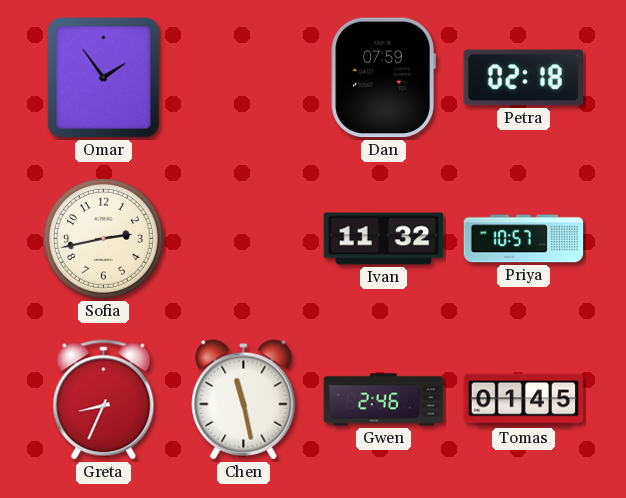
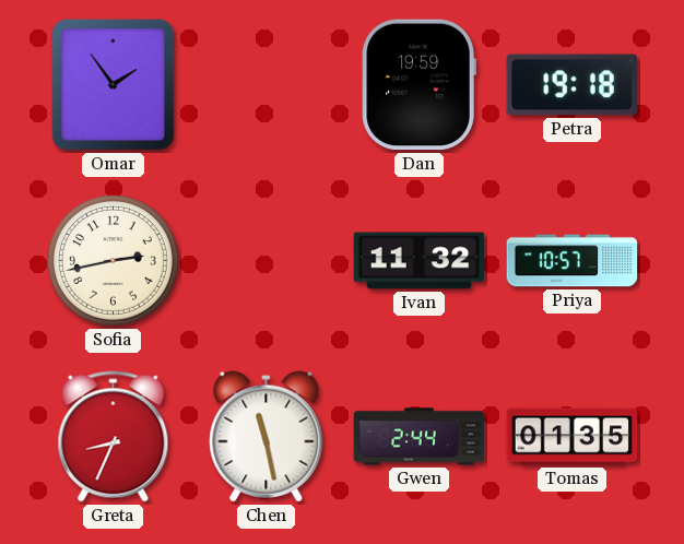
Dan: 07:59 -> 19:59 (418, 85)
Petra: 02:18 -> 19:18 (571, 85)
Gwen: 2:46 -> 2:44 (420, 437)
Tomas: 01:45 -> 01:35 (573, 437)
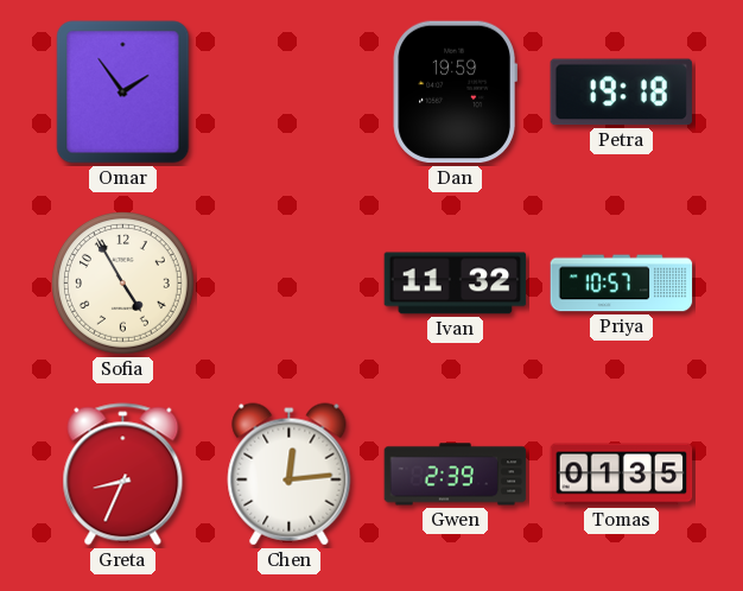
Sofia: 2:43 -> 4:55 (122, 282)
Chen: 11:28 -> 12:14 (290, 475)
Gwen: 2:44 -> 2:39 (456, 475)
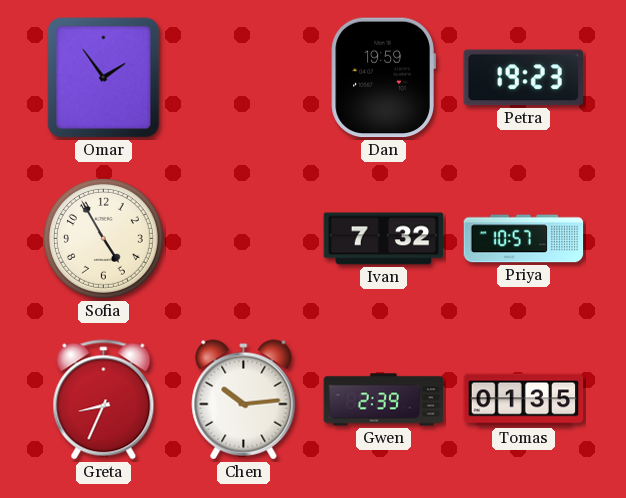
Petra: 19:18 -> 19:23 (523, 78)
Ivan: 11:32 -> 7:32 (384, 239)
Chen: 12:14 -> 10:14 (244, 400)
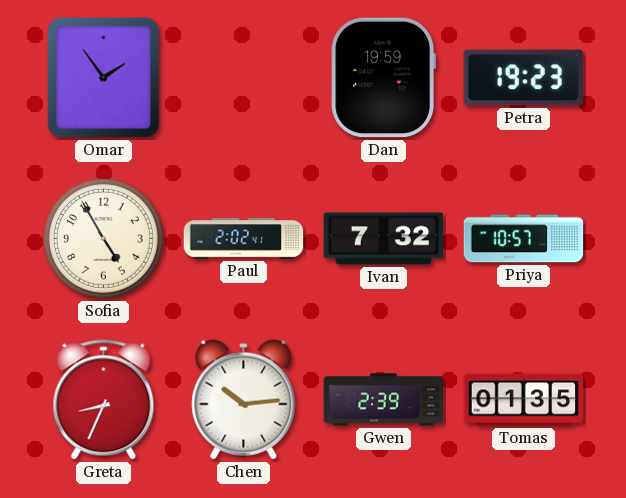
Paul: none -> 2:02 (244, 239)
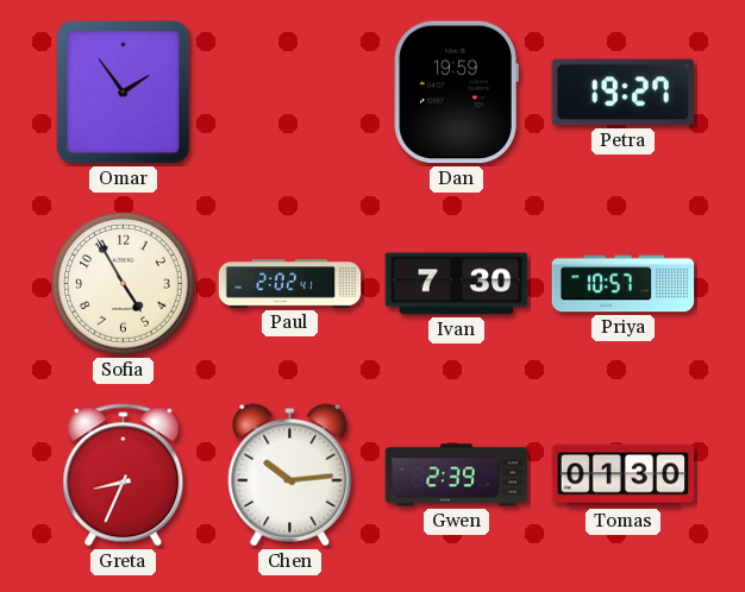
Petra: 19:23 -> 19:27 (622, 93)
Ivan: 7:32 -> 7:30 (457, 284)
Tomas: 01:35 -> 01:30 (624, 476)
